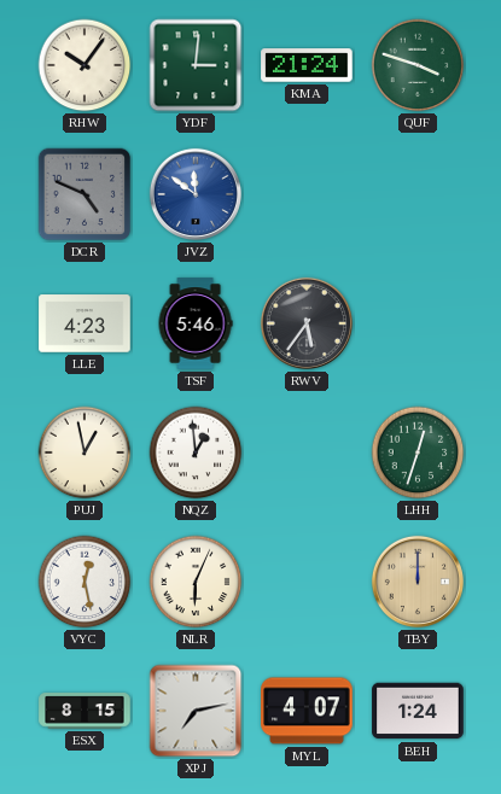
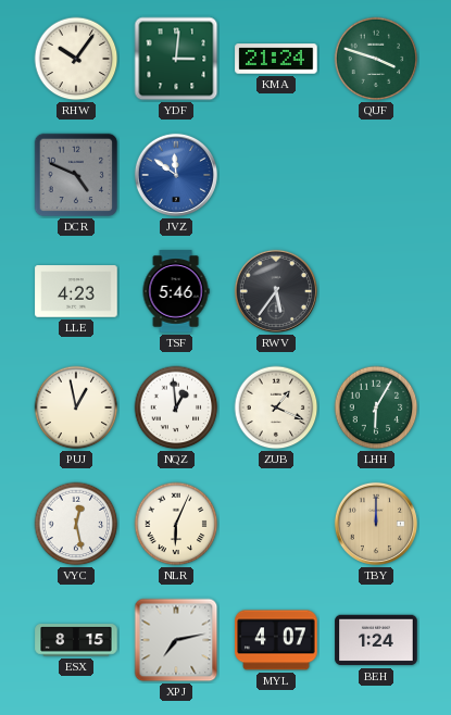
ZUB: none -> 1:19 (276, 407)
LHH: 12:33 -> 6:05 (376, 407)
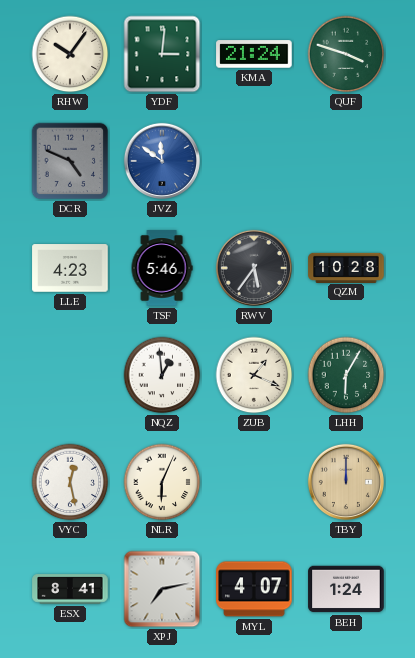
QZM: none -> 10:28 (346, 267)
PUJ: 12:58 -> none (76, 407)
ESX: 8:15 -> 8:41 (70, 589)
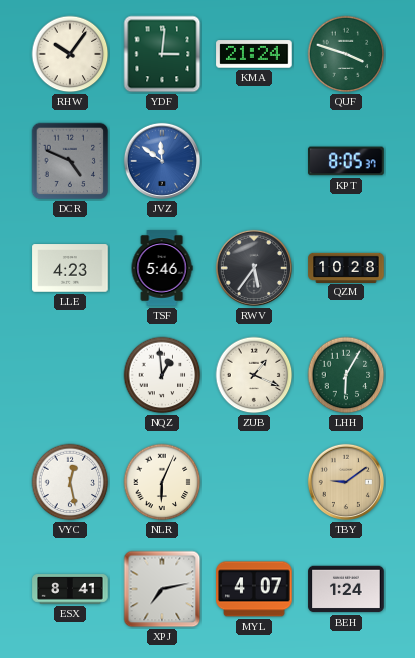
KPT: none -> 8:05 (346, 161)
TBY: 12:00 -> 9:09 (346, 482)
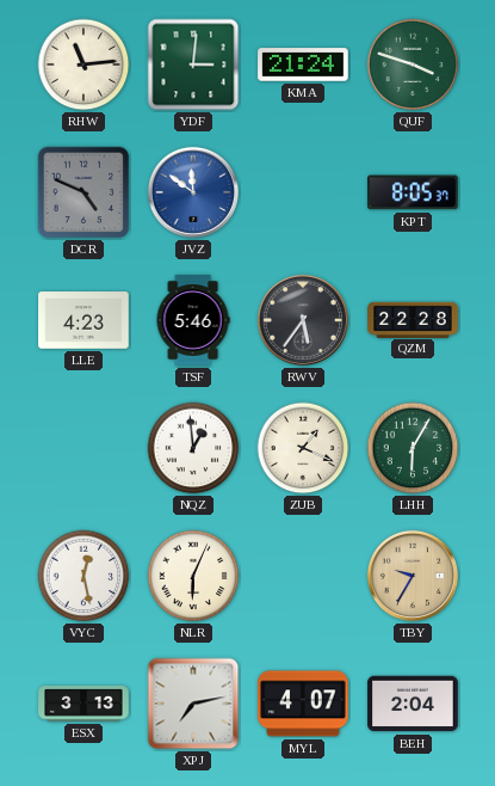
RHW: 10:06 -> 11:14 (83, 65)
QZM: 10:28 -> 22:28 (413, 319)
TBY: 9:09 -> 9:35 (413, 576)
ESX: 8:41 -> 3:13 (83, 704)
BEH: 1:24 -> 2:04 (413, 704)
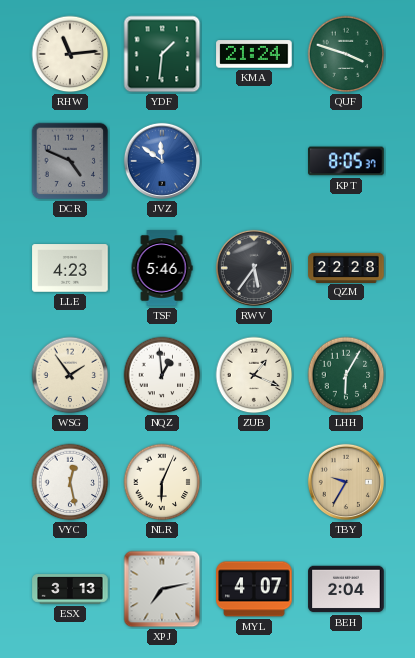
YDF: 3:01 -> 1:31 (162, 54)
WSG: none -> 1:54 (70, 375)
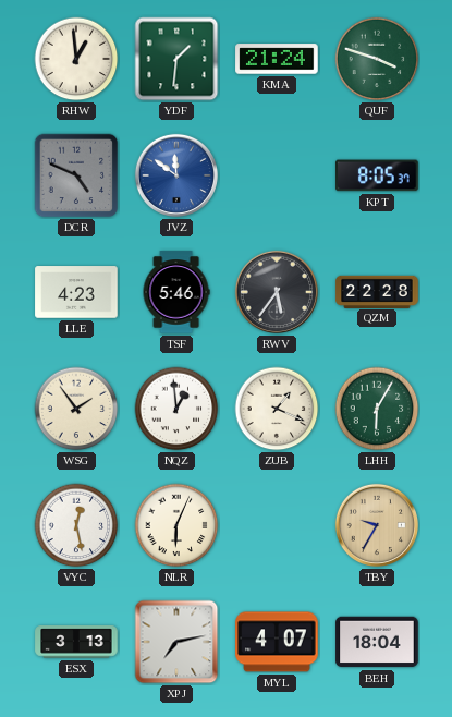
RHW: 11:14 -> 12:59 (76, 59)
BEH: 2:04 -> 18:04 (377, 642)
